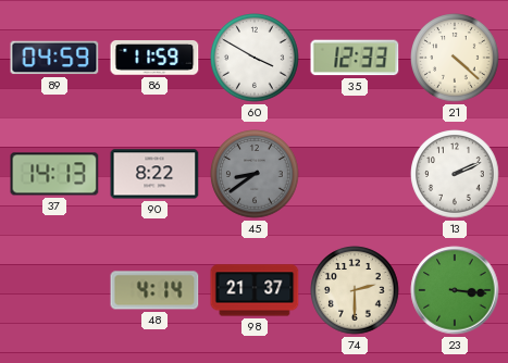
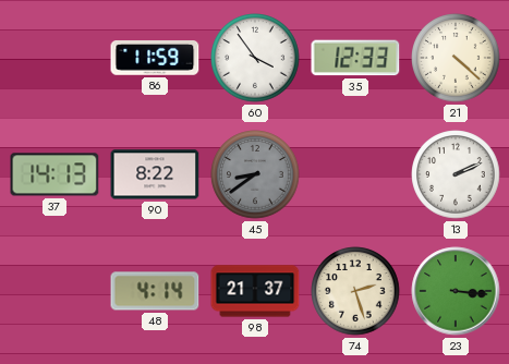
89: 04:59 -> none (54, 58)
60: 3:50 -> 3:54 (255, 58)
74: 2:30 -> 2:27 (355, 291)
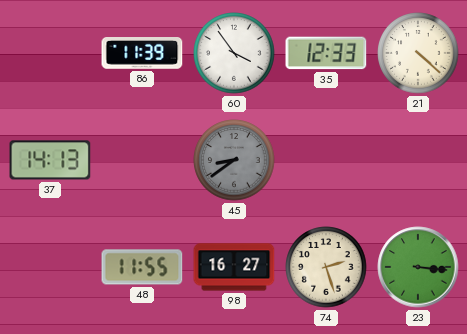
86: 11:59 -> 11:39 (142, 54)
90: 8:22 -> none (155, 174)
13: 2:11 -> none (456, 174)
48: 4:14 -> 11:55 (142, 267)
98: 21:37 -> 16:27 (234, 267)
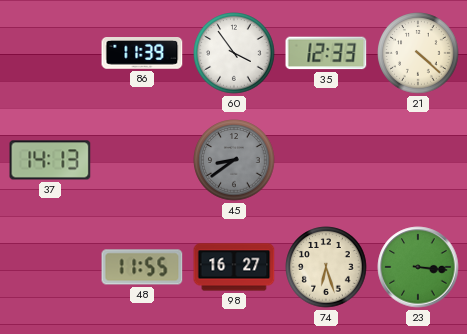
74: 2:27 -> 6:27 (326, 267)
